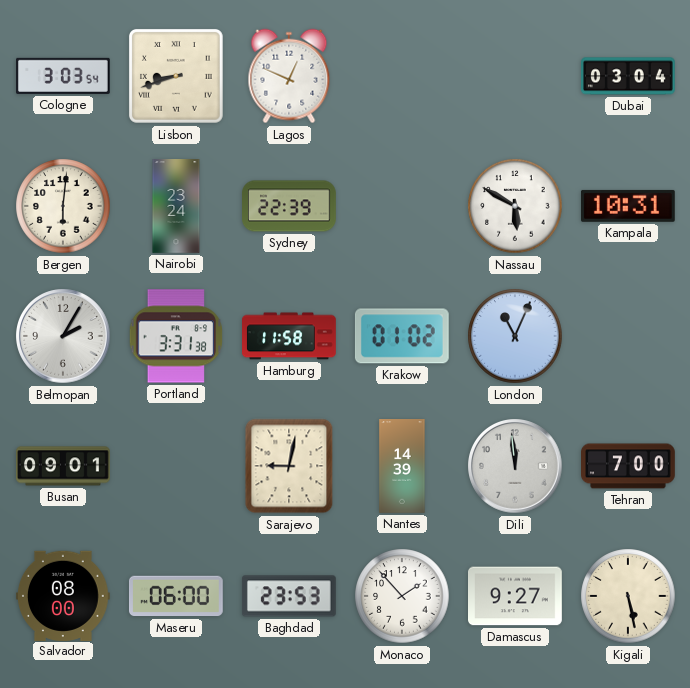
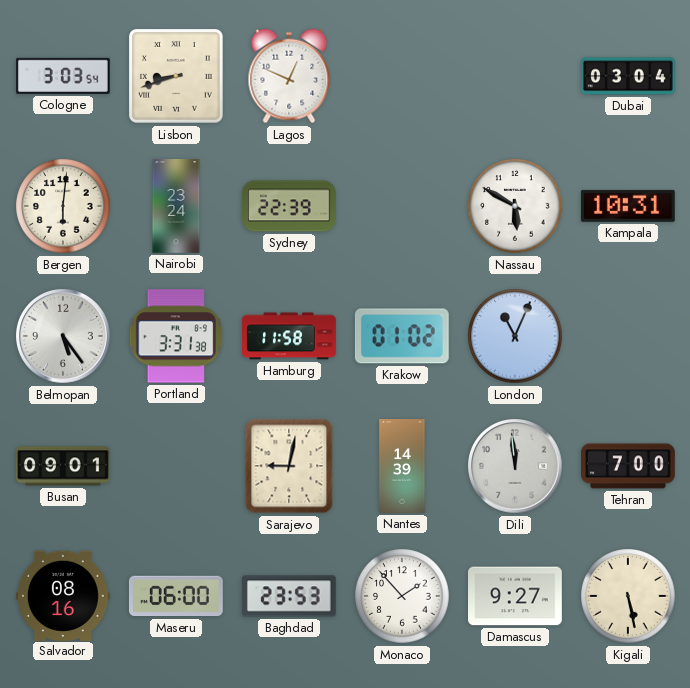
Belmopan: 2:05 -> 5:24 (63, 336)
Salvador: 08:00 -> 08:16 (63, 595)
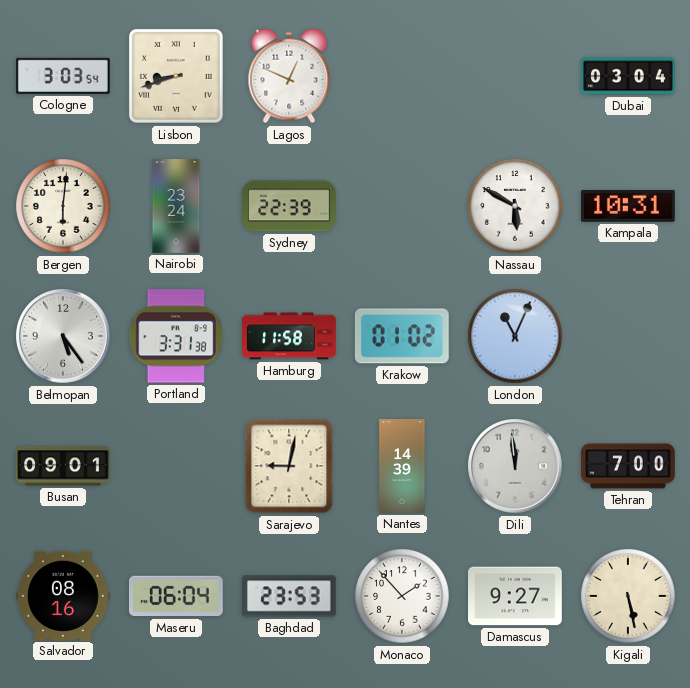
Maseru: 06:00 -> 06:04 (176, 596)
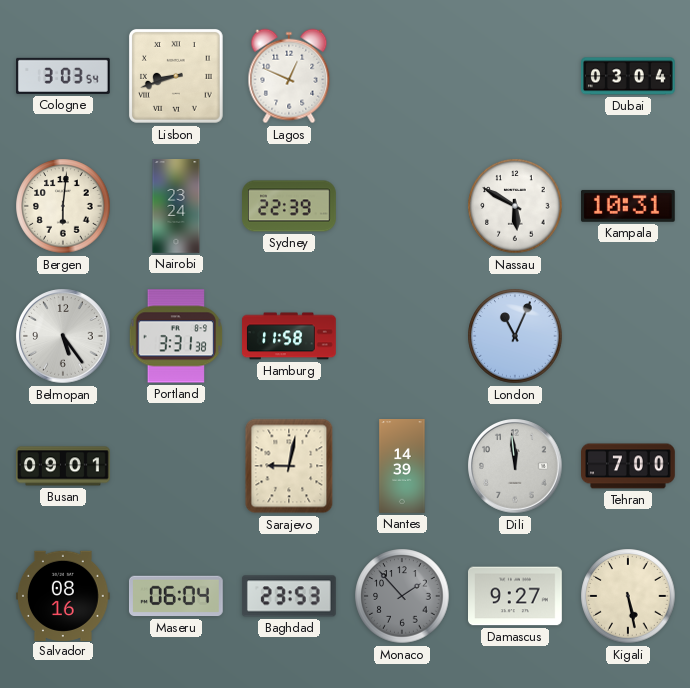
Krakow: 01:02 -> none (402, 336)
Monaco dial: white -> grey (402, 596)
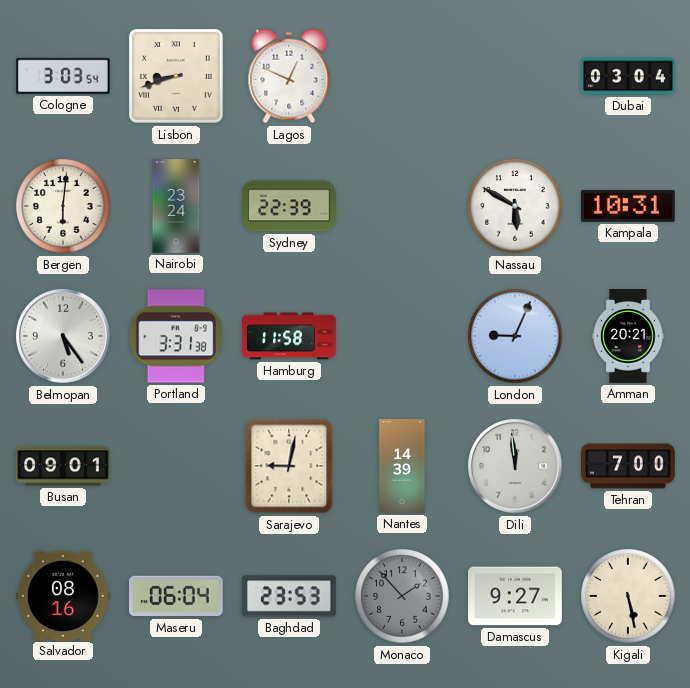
London: 11:04 -> 9:04 (515, 336)
Amman: none -> 20:21 (628, 337)
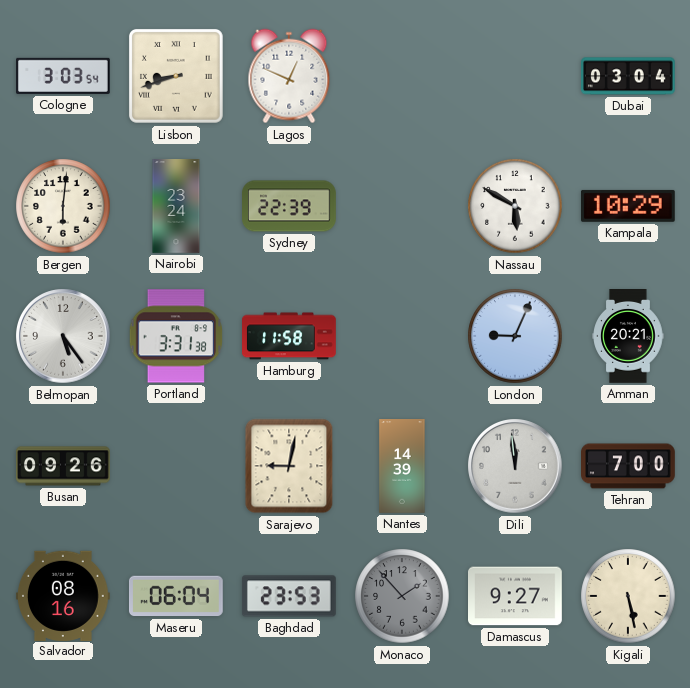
Kampala: 10:31 -> 10:29 (628, 206)
Busan: 09:01 -> 09:26 (64, 466)
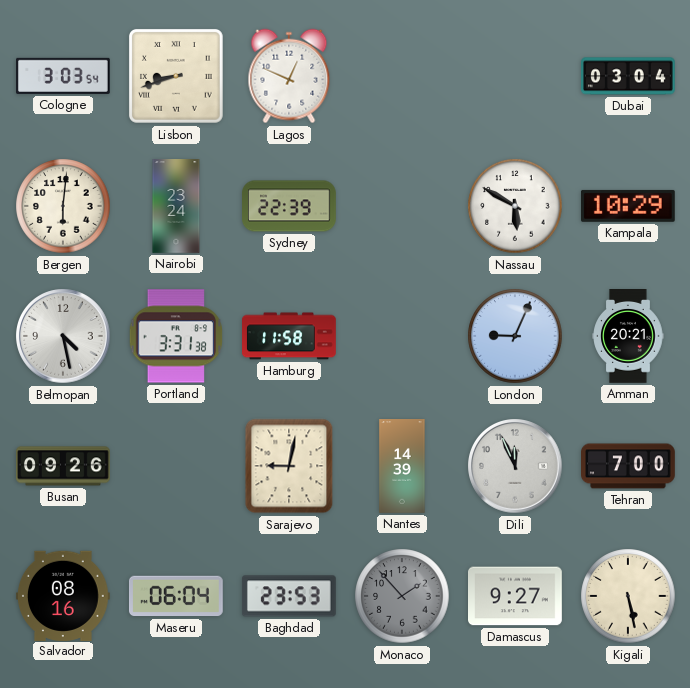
Belmopan: 5:24 -> 4:28 (63, 336)
Dili: 11:59 -> 11:56 (515, 466)
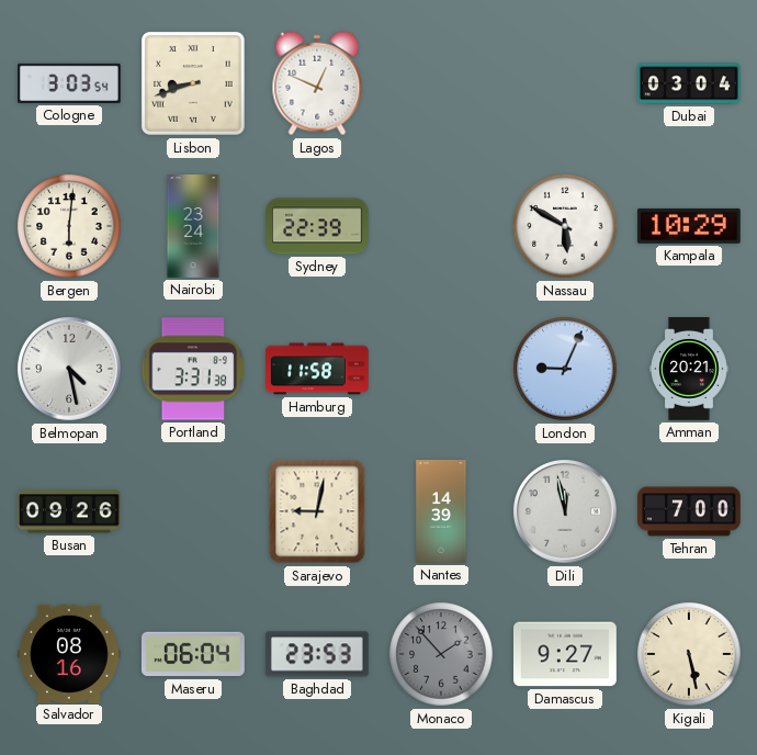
Dili: 11:56 -> 11:58 (565, 511)
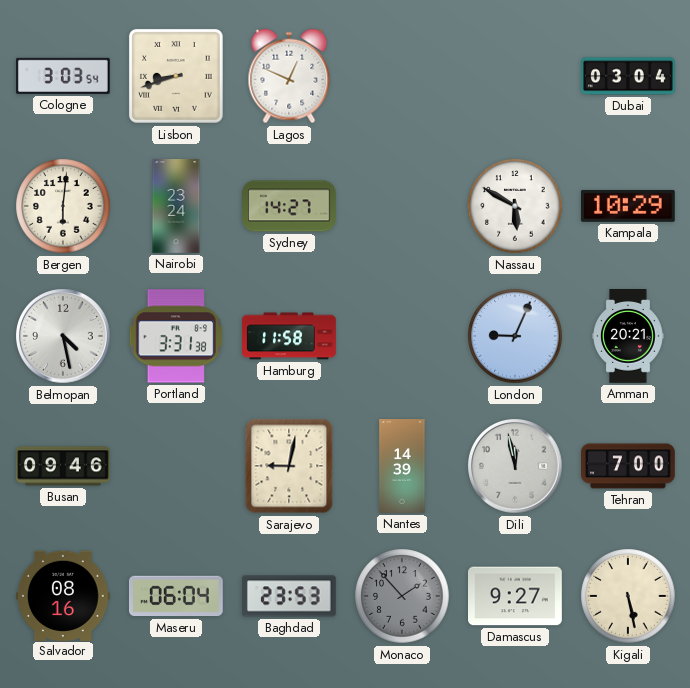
Sydney: 22:39 -> 14:27 (290, 206)
Busan: 09:26 -> 09:46 (64, 466)
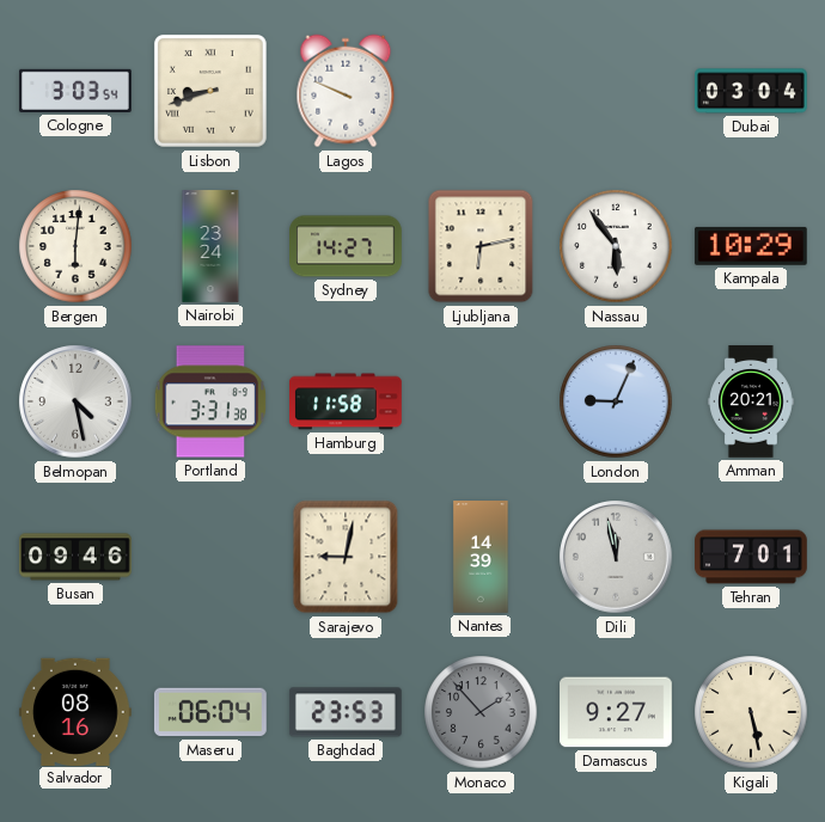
Lagos: 12:49 -> 9:49 (346, 91)
Ljubljana: none -> 6:13 (481, 246)
Nassau: 5:50 -> 5:54 (616, 246)
Tehran: 7:00 -> 7:01 (751, 557)
